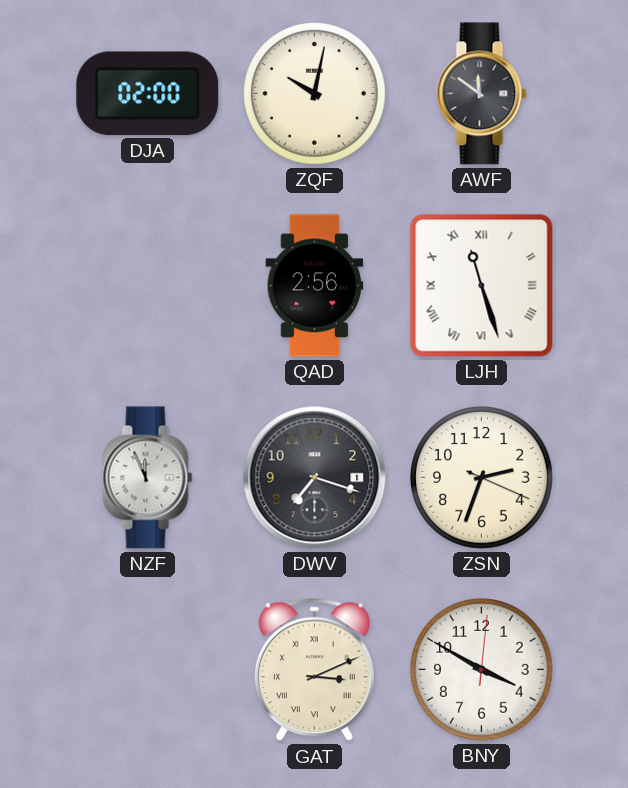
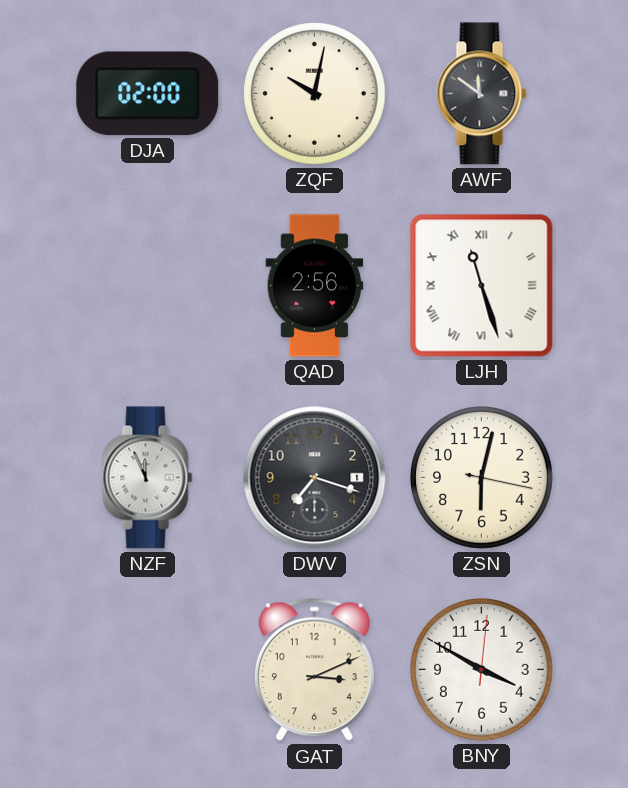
ZSN: 2:33 -> 6:02 (482, 478)
GAT numerals: Roman -> Arabic (314, 670)
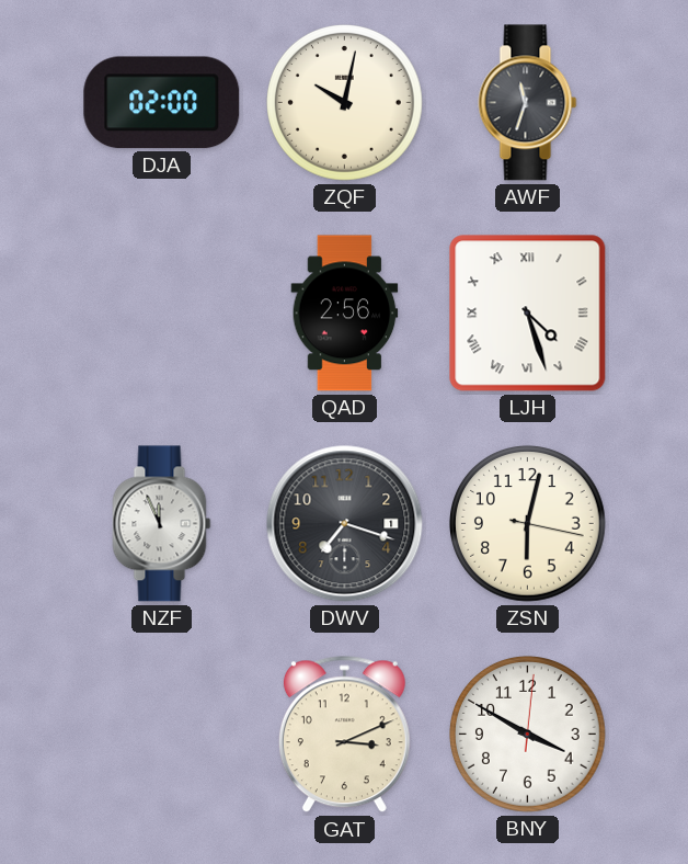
AWF: 11:51 -> 11:33 (528, 103)
LJH: 11:27 -> 4:27 (528, 314)
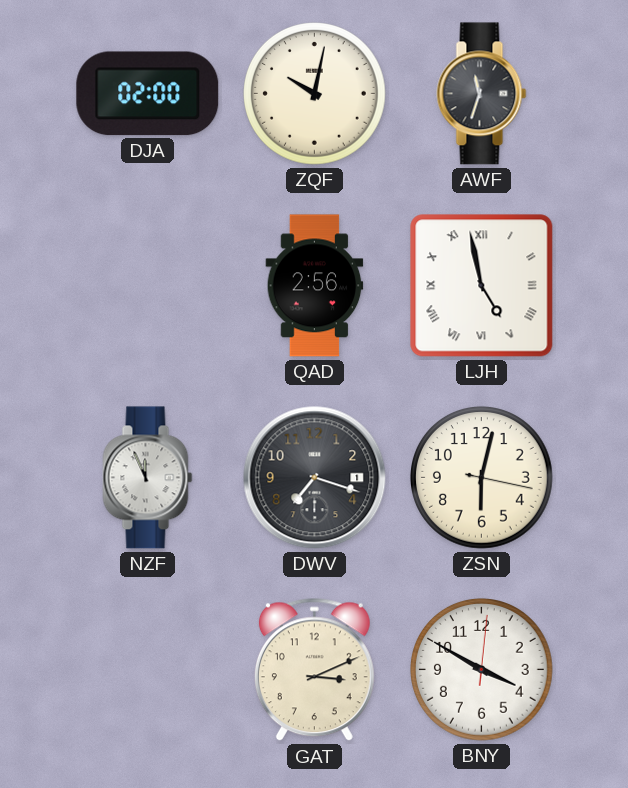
LJH: 4:27 -> 4:58 (482, 286)
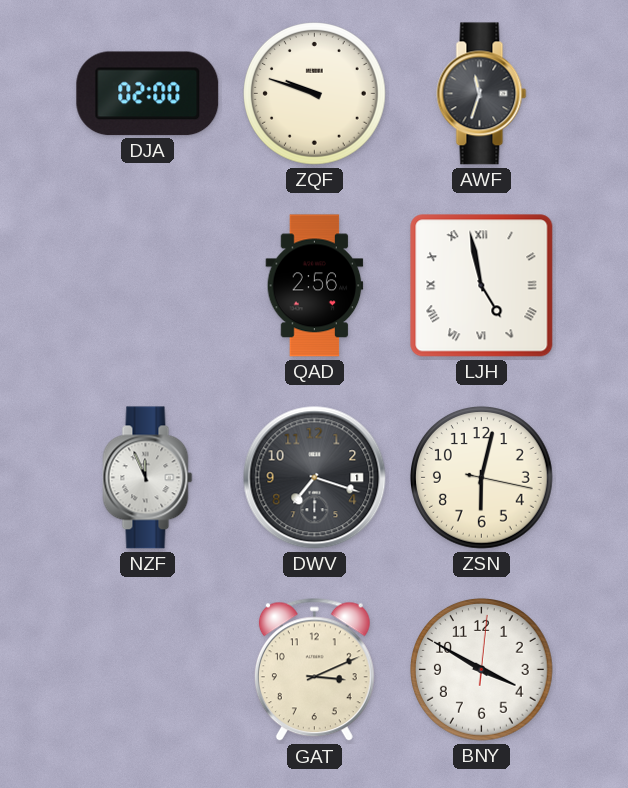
ZQF: 10:02 -> 9:48 (315, 94)
